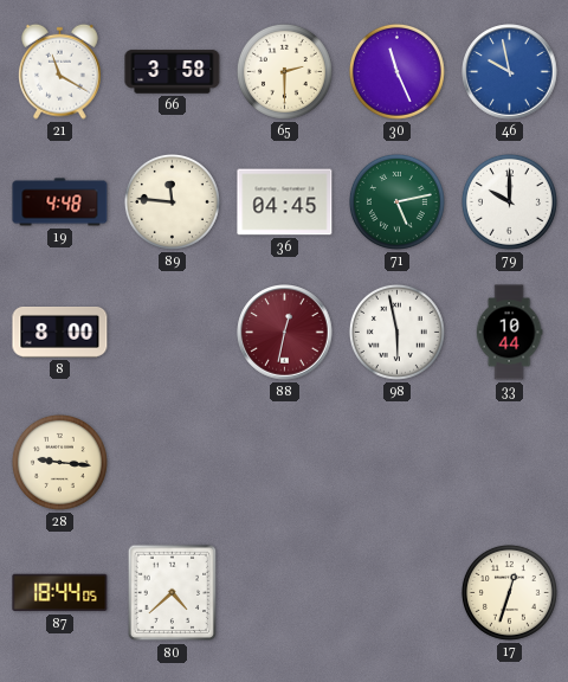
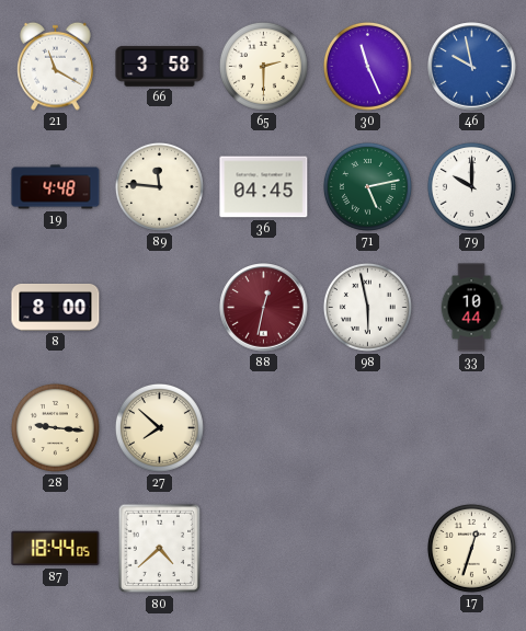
27: none -> 7:52 (159, 427)
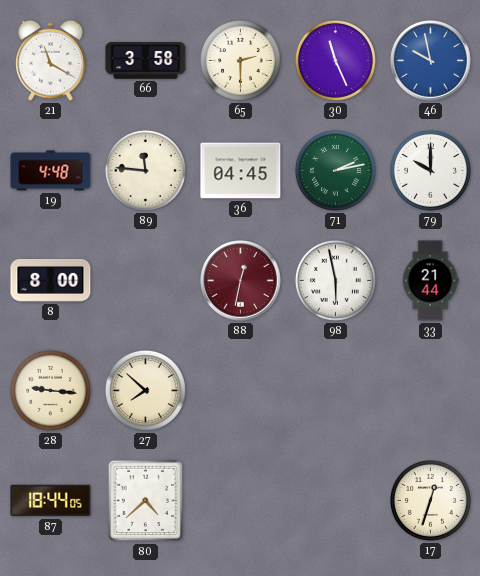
71: 5:13 -> 2:13 (335, 170)
33: 10:44 -> 21:44 (430, 281)
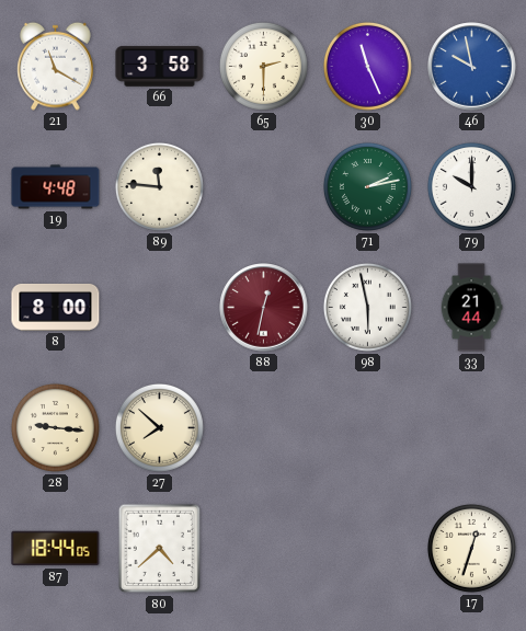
36: 04:45 -> none (241, 171)
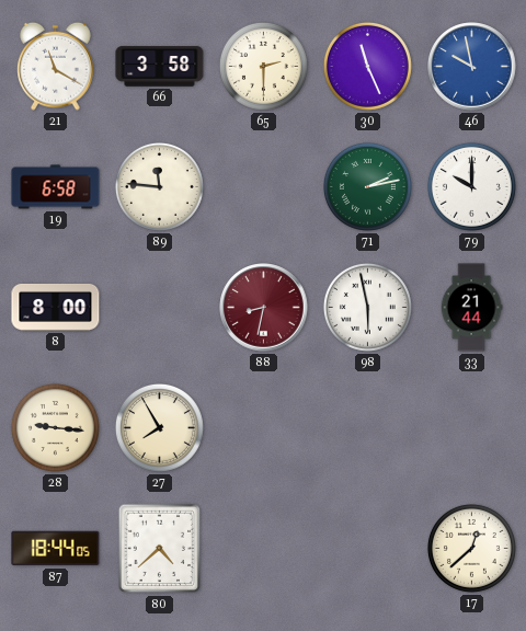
19: 4:48 -> 6:58 (56, 187)
88: 12:32 -> 8:32 (264, 308)
27: 7:52 -> 7:55 (159, 427)
17: 12:33 -> 12:38 (471, 548)
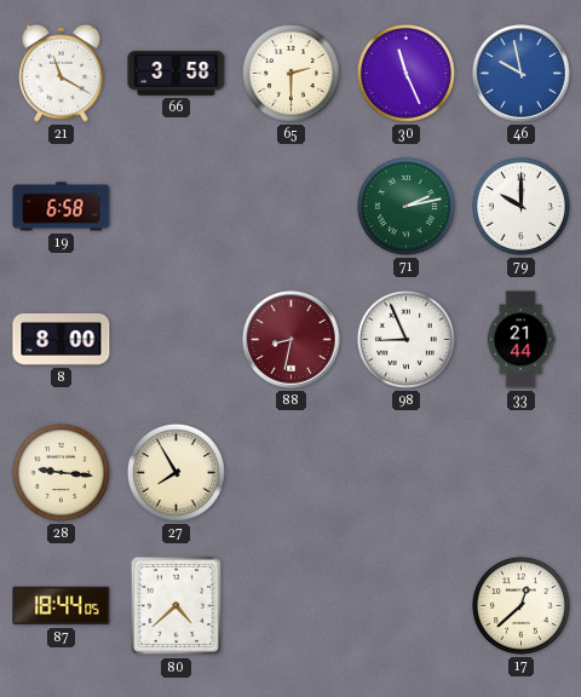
89: 11:46 -> none (159, 186)
98: 5:58 -> 8:56 (405, 339)
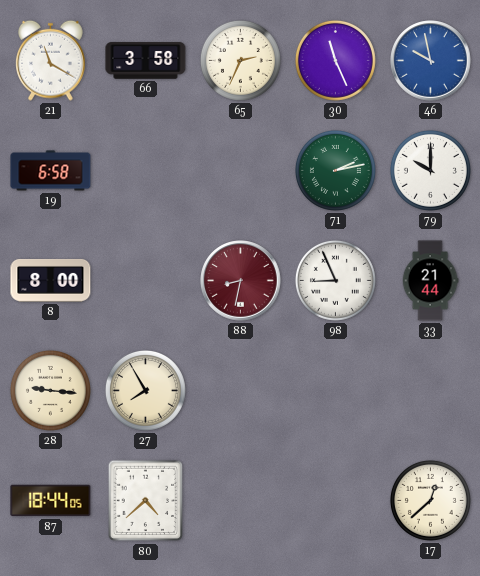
65: 2:30 -> 2:34 (240, 60)
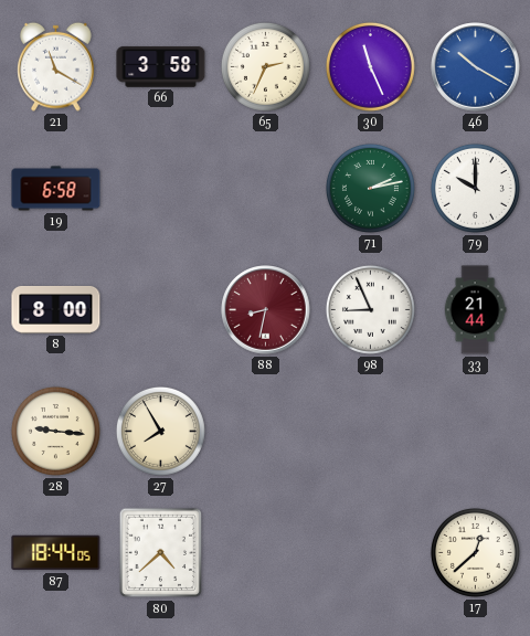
46: 9:58 -> 10:20 (476, 67)
